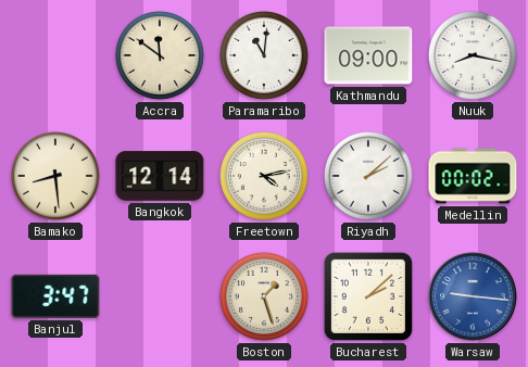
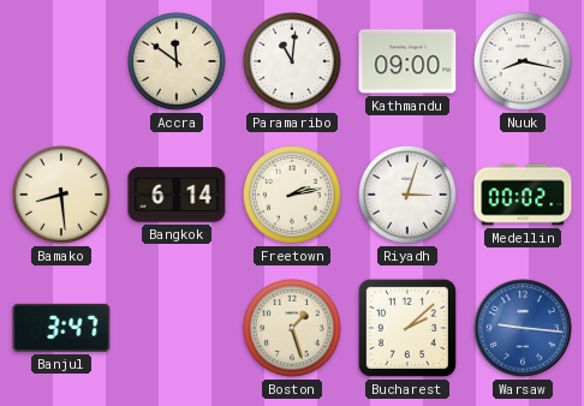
Bangkok: 12:14 -> 6:14 (177, 195)
Freetown: 4:13 -> 2:13 (292, 195)
Riyadh: 2:08 -> 3:03 (407, 195)
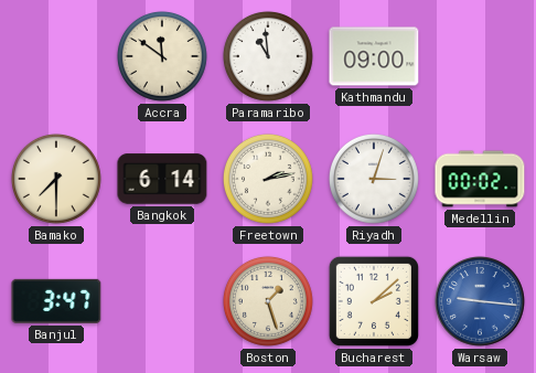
Paramaribo: 11:01 -> 10:59 (268, 56)
Nuuk: 8:17 -> none (523, 61)
Bamako: 8:29 -> 7:30 (56, 179)
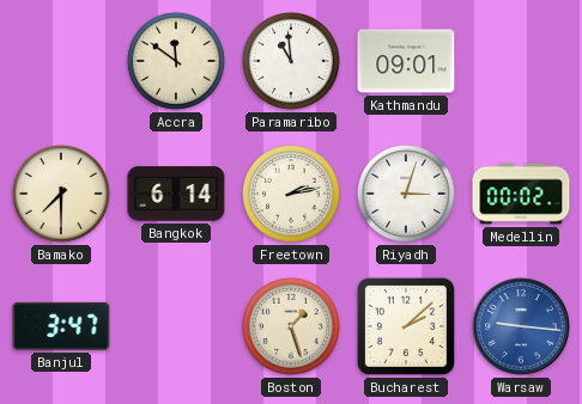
Kathmandu: 09:00 -> 09:01 (406, 61)
